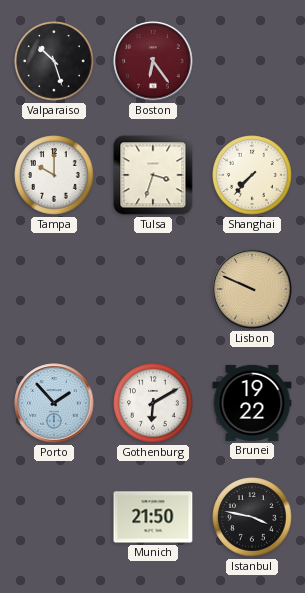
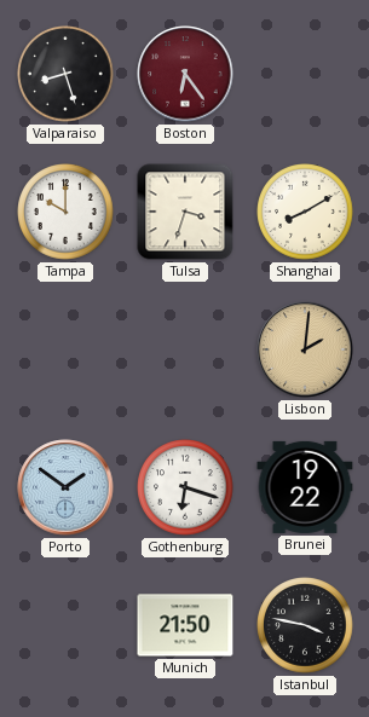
Valparaiso: 10:27 -> 8:27 (65, 74)
Shanghai: 7:37 -> 8:10 (305, 212)
Lisbon: 9:49 -> 2:01 (305, 349)
Porto: 1:53 -> 1:51 (65, 487)
Gothenburg: 6:10 -> 6:18 (185, 487)
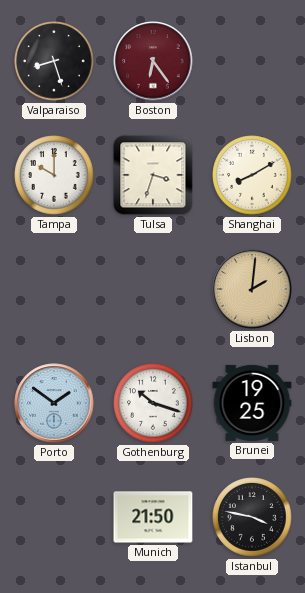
Gothenburg: 6:18 -> 10:18 (153, 403)
Brunei: 19:22 -> 19:25 (252, 403)
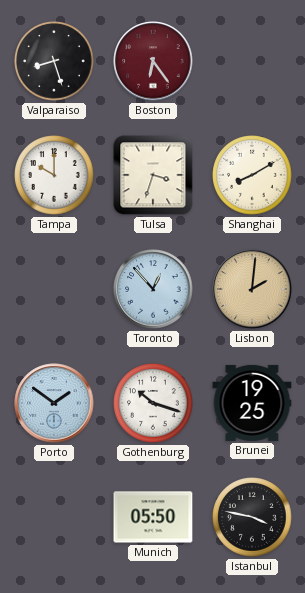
Toronto: none -> 12:53 (153, 289)
Munich: 21:50 -> 05:50 (153, 517)
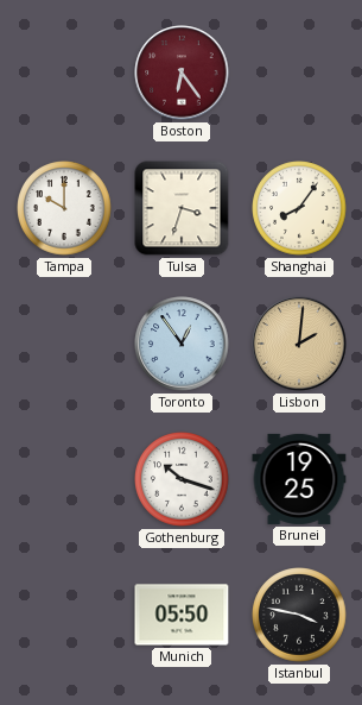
Valparaiso: 8:27 -> none (54, 61)
Shanghai: 8:10 -> 8:06 (299, 208)
Toronto: 12:53 -> 12:54 (182, 344)
Porto: 1:51 -> none (54, 403)
